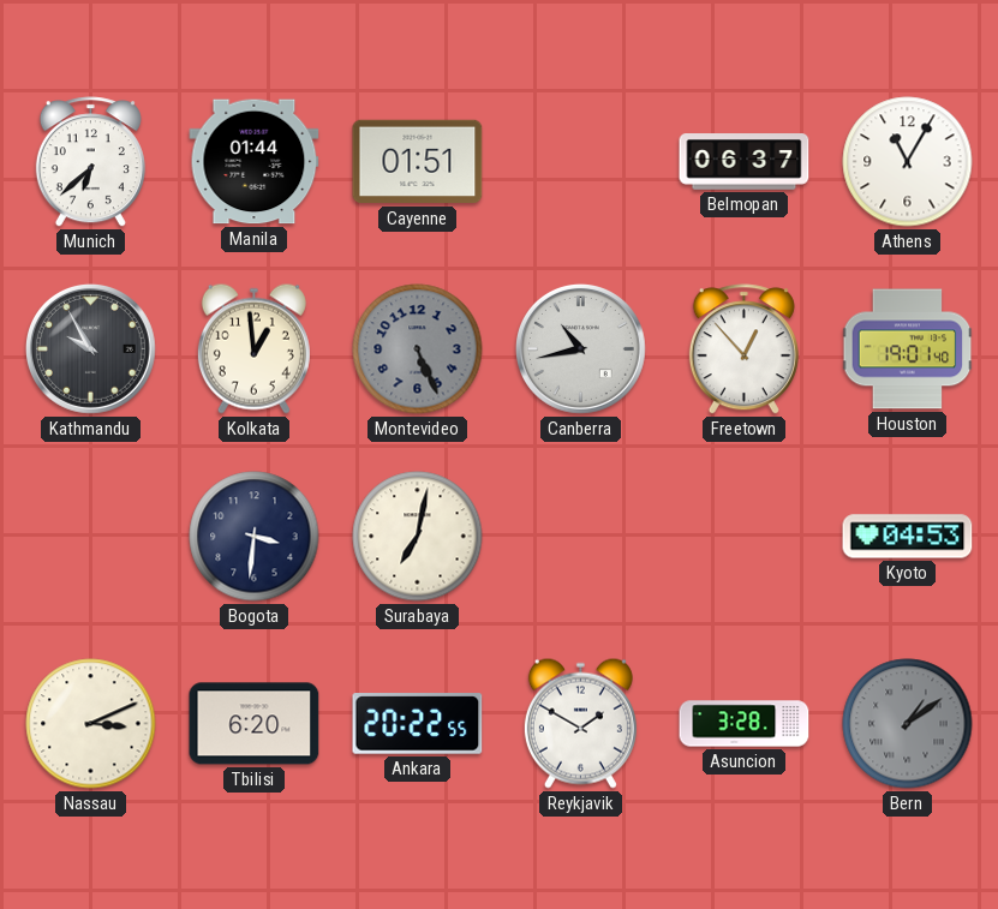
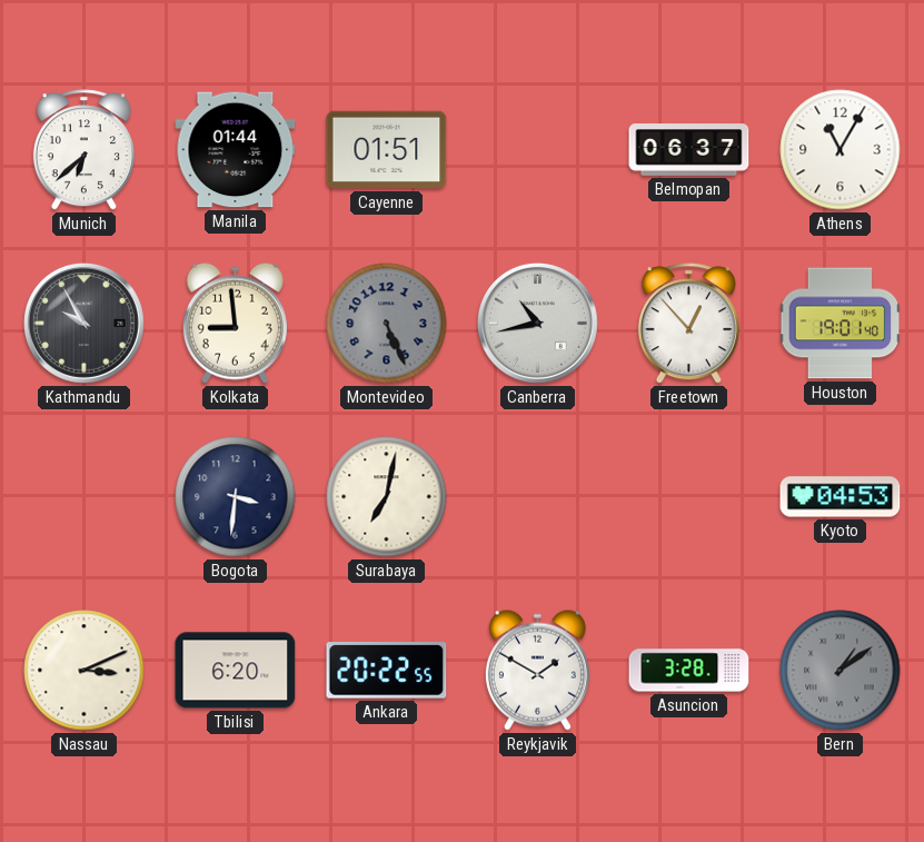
Kolkata: 12:59 -> 8:59 (235, 323)
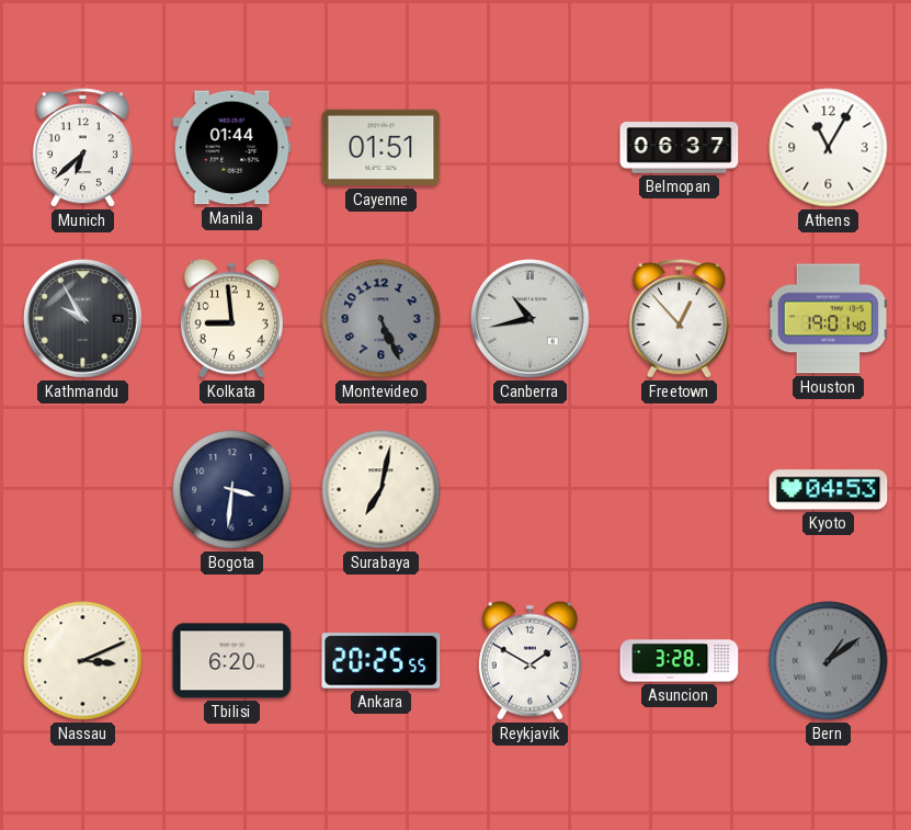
Ankara: 20:22 -> 20:25 (382, 661)
